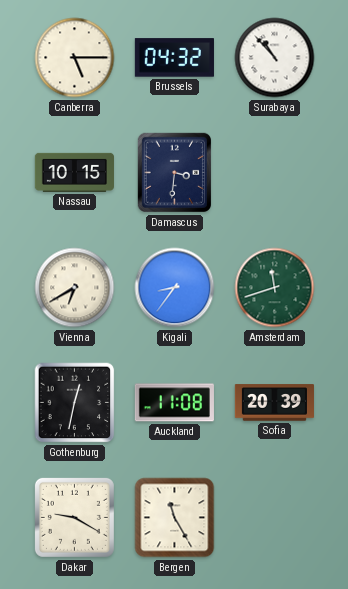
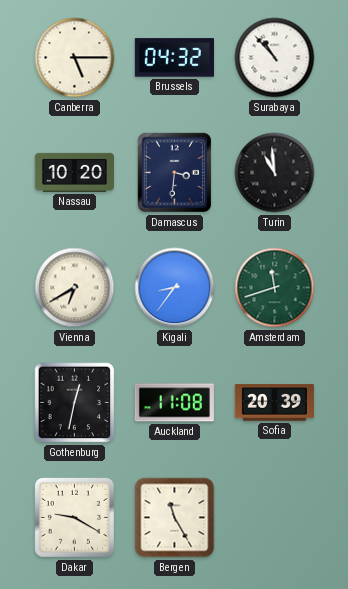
Nassau: 10:15 -> 10:20 (74, 172)
Turin: none -> 10:59 (275, 173)
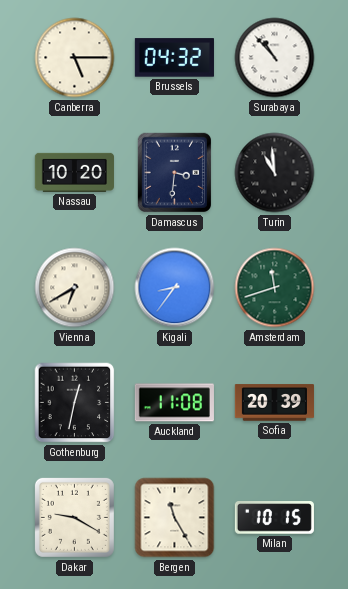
Milan: none -> 10:15 (274, 518)
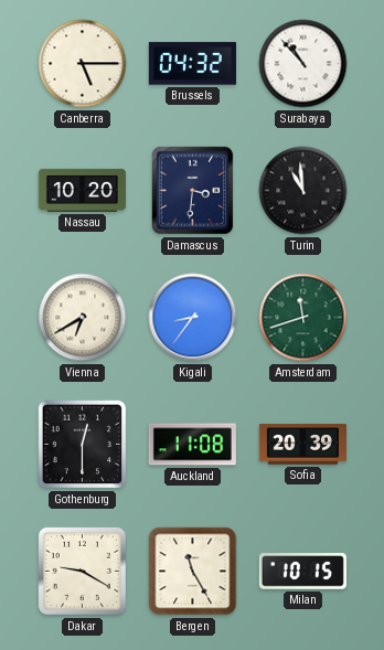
Gothenburg: 12:32 -> 12:30 (83, 445)
